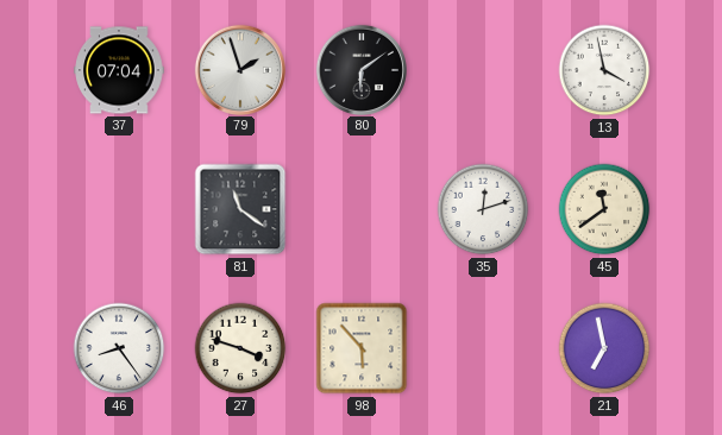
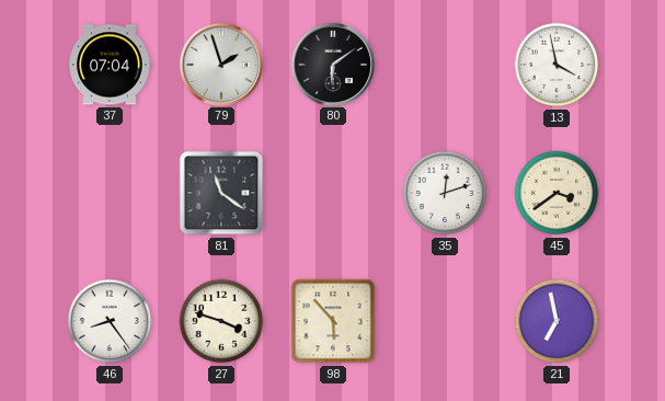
45: 11:39 -> 3:39 (557, 193)
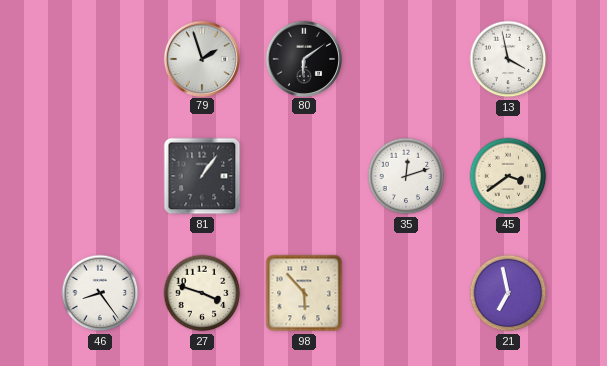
37: 07:04 -> none (110, 65)
81: 11:21 -> 1:06 (202, 176)
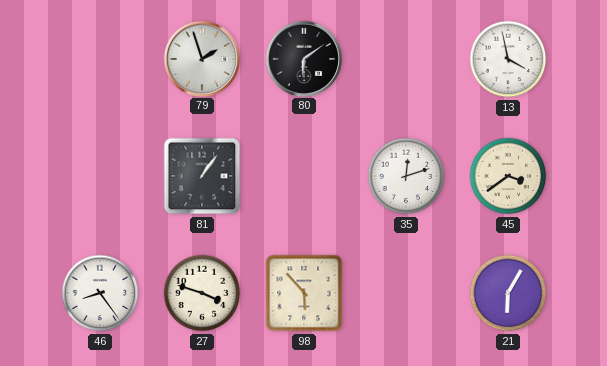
21: 6:58 -> 6:05 (508, 293)
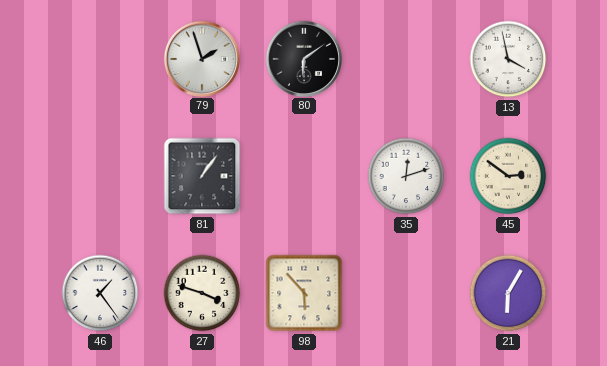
45: 3:39 -> 2:51 (508, 176)
46: 8:24 -> 1:24 (100, 293)
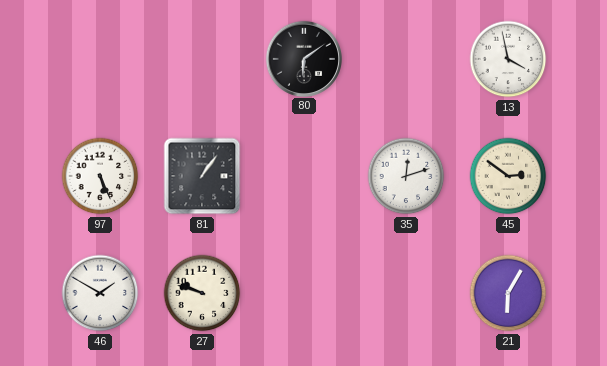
79: 1:57 -> none (201, 58)
97: none -> 5:26 (100, 176)
46: 1:24 -> 1:50 (100, 293)
27: 3:48 -> 9:48 (202, 293)
98: 5:53 -> none (304, 293)
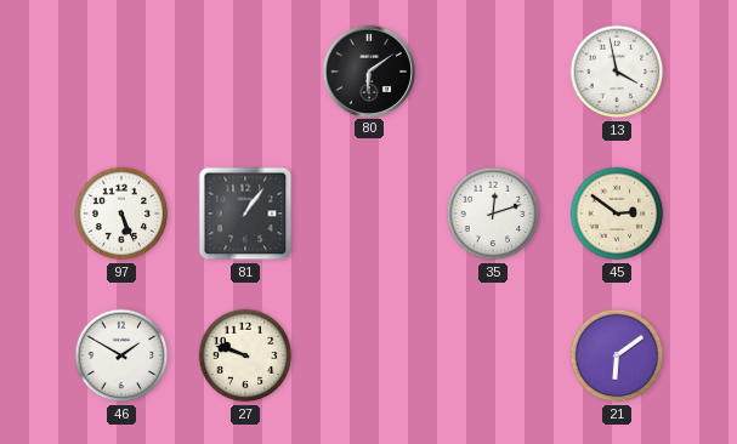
21: 6:05 -> 6:09 (617, 355)
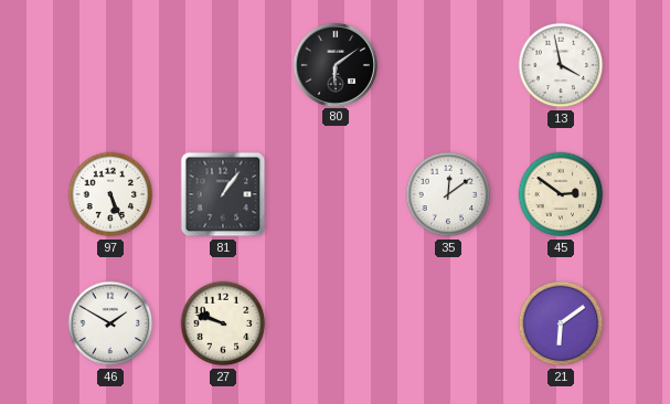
35: 12:12 -> 12:09 (448, 194)
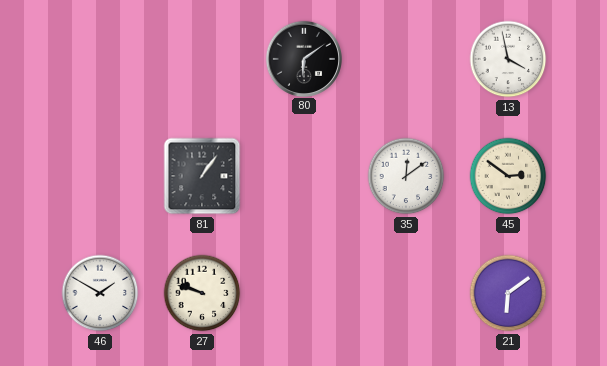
97: 5:26 -> none (110, 194)
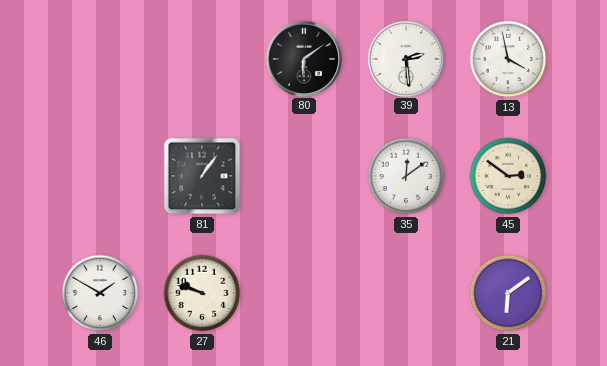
39: none -> 2:29 (405, 58)
